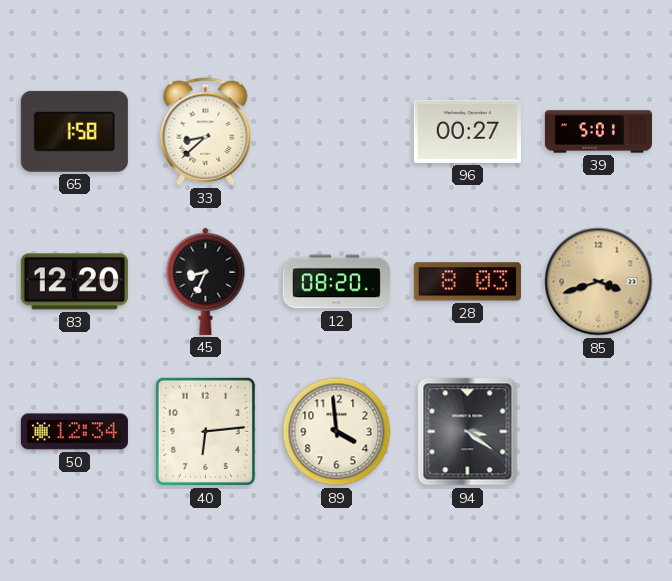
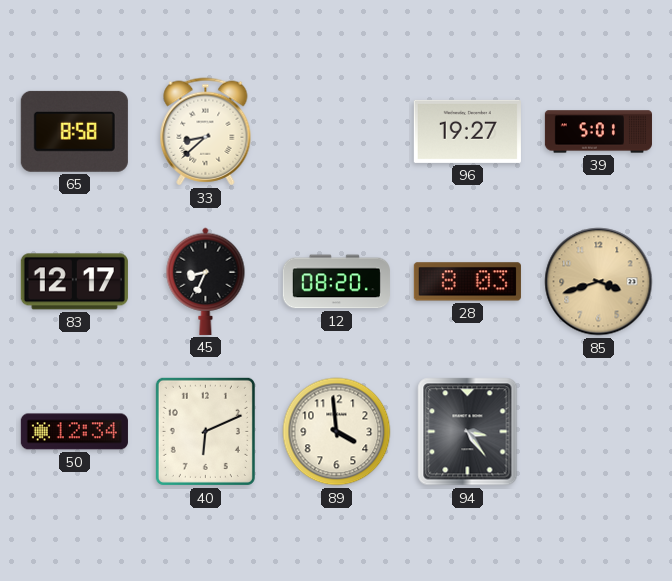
65: 1:58 -> 8:58 (74, 131)
96: 00:27 -> 19:27 (467, 131)
83: 12:20 -> 12:17 (74, 282)
40: 6:14 -> 6:11 (205, 431)
94: 3:21 -> 3:24 (468, 432)
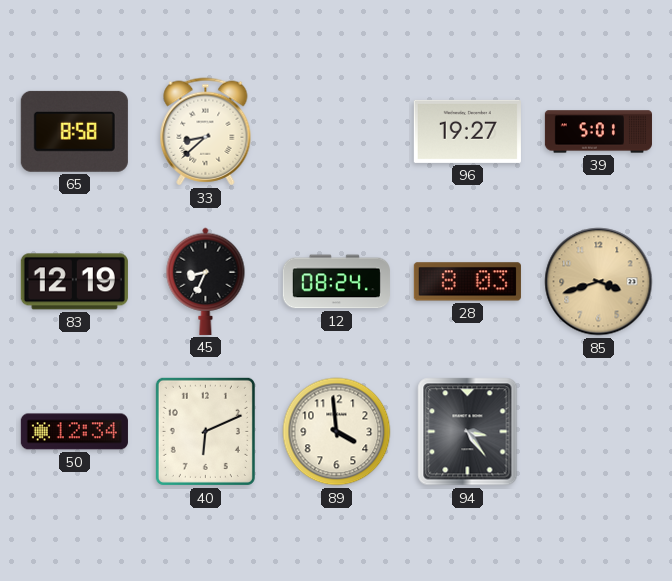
83: 12:17 -> 12:19 (74, 282)
12: 08:20 -> 08:24 (336, 282)
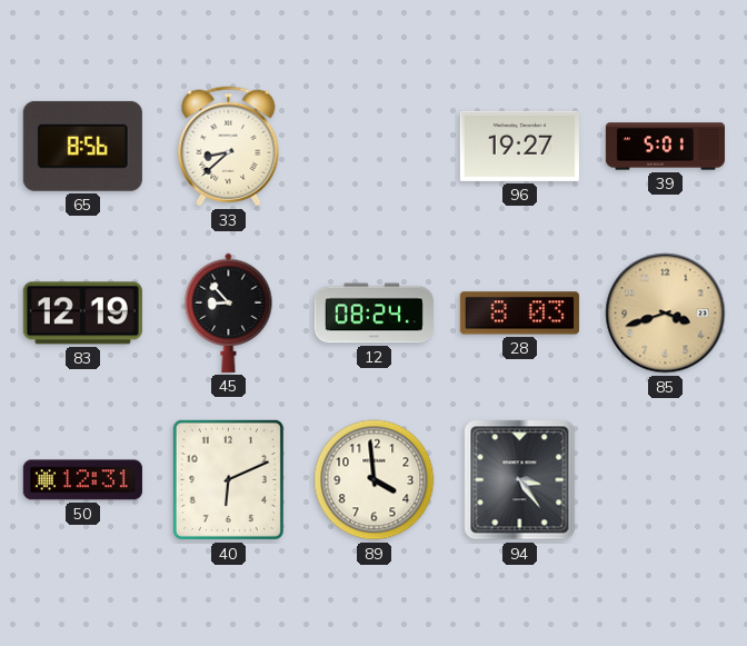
65: 8:58 -> 8:56 (82, 146)
45: 8:34 -> 8:53 (229, 312)
50: 12:34 -> 12:31 (82, 480)
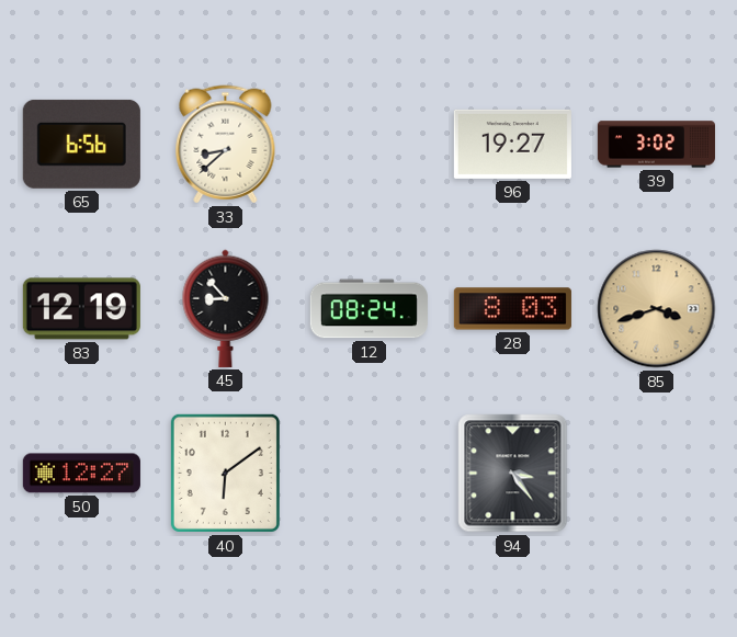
65: 8:56 -> 6:56 (81, 144)
39: 5:01 -> 3:02 (656, 145)
50: 12:31 -> 12:27 (81, 474)
40: 6:11 -> 6:09 (225, 473)
89: 3:59 -> none (375, 480)
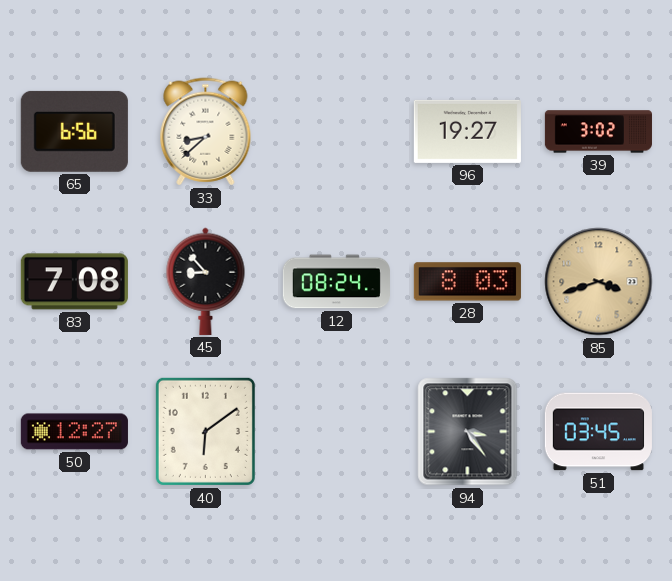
83: 12:19 -> 7:08 (74, 282)
51: none -> 03:45 (598, 432)
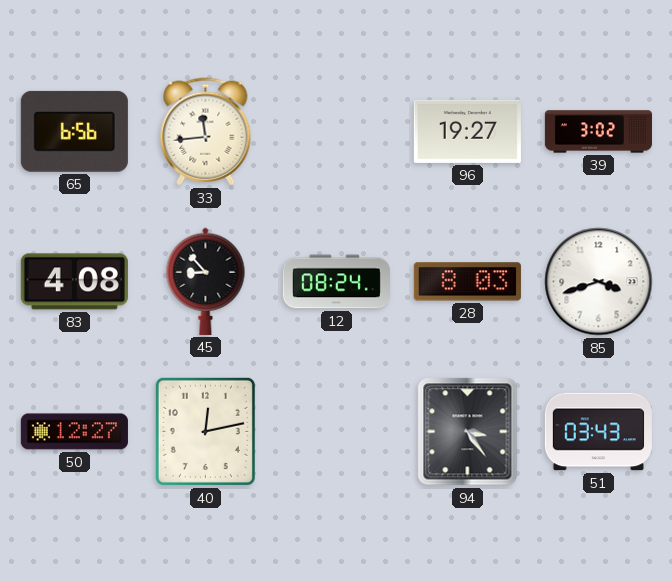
33: 8:38 -> 11:44 (206, 132)
83: 7:08 -> 4:08 (74, 282)
85 dial: champagne -> white (599, 282)
40: 6:09 -> 12:13 (205, 431)
51: 03:45 -> 03:43 (598, 432)
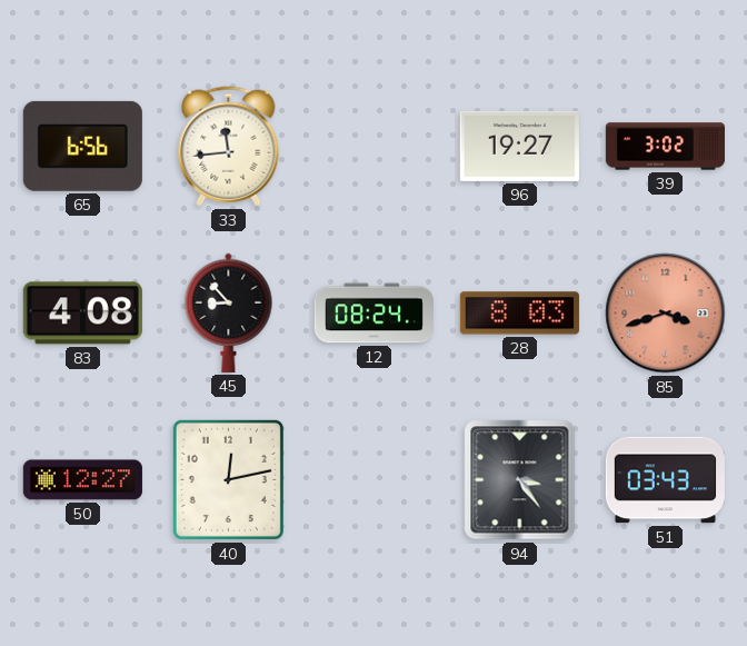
85 dial: white -> salmon (666, 314)
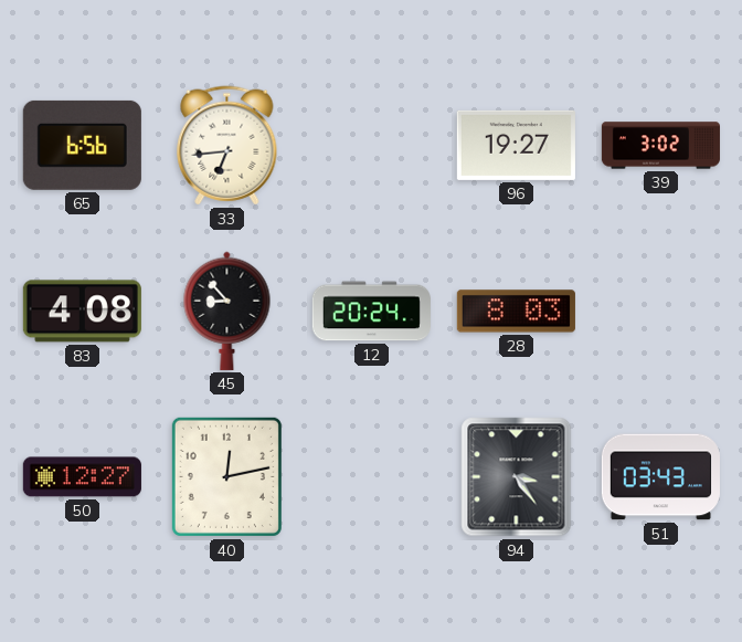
33: 11:44 -> 6:44 (227, 146)
12: 08:24 -> 20:24 (371, 312)
85: 3:42 -> none (666, 314)
